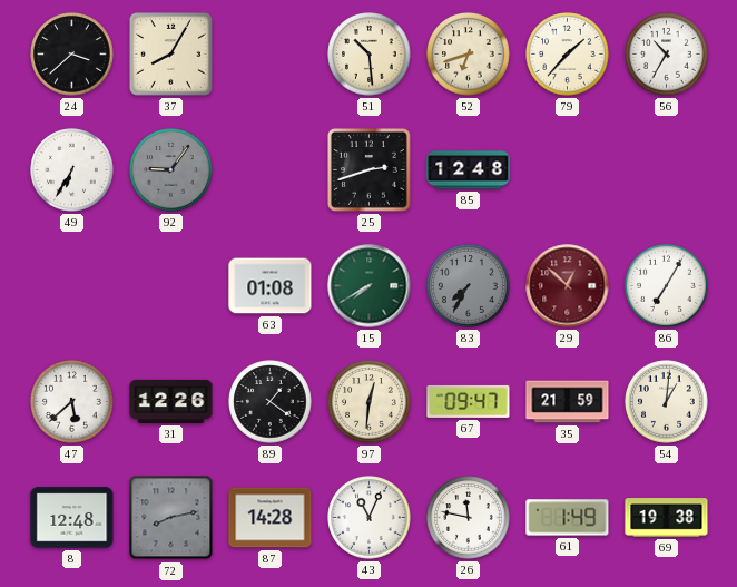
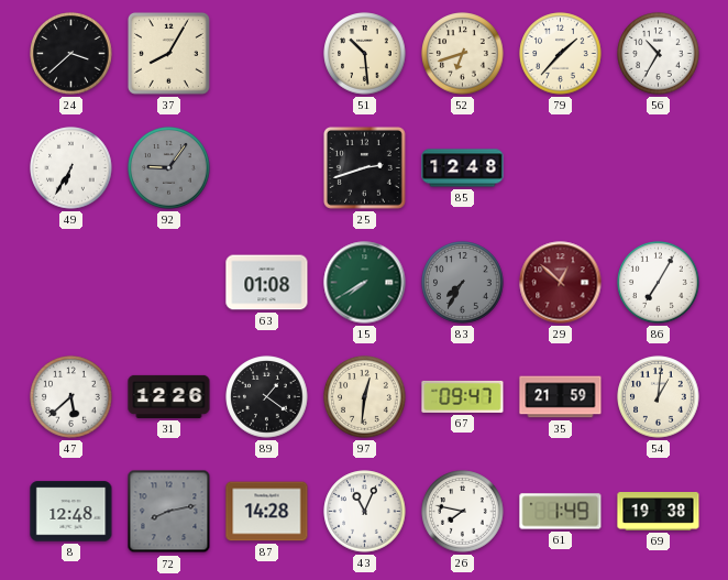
26: 11:47 -> 7:47 (463, 512)
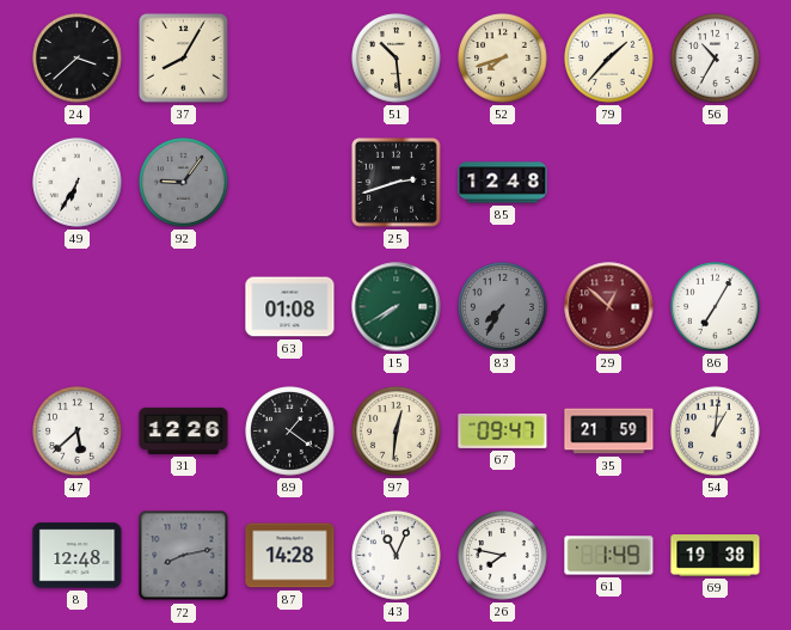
52: 6:42 -> 7:42 (503, 59)
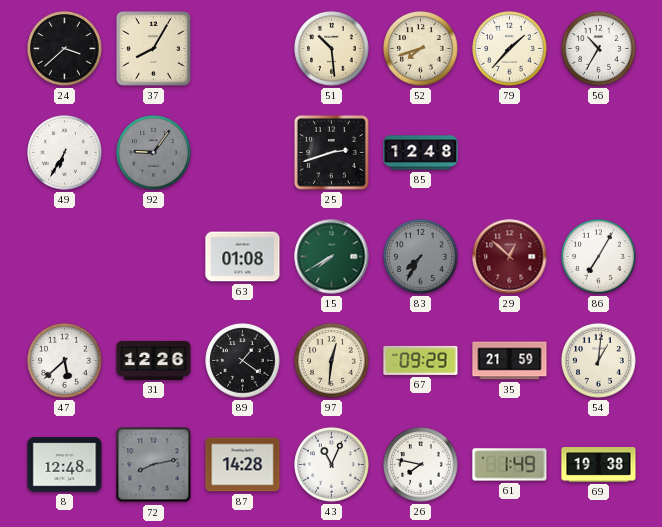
67: 09:47 -> 09:29 (421, 360)
